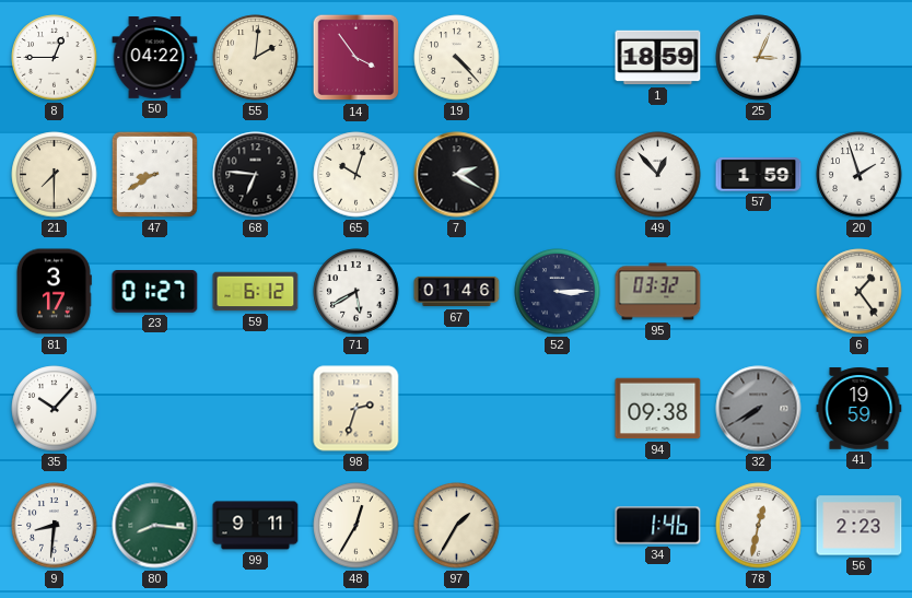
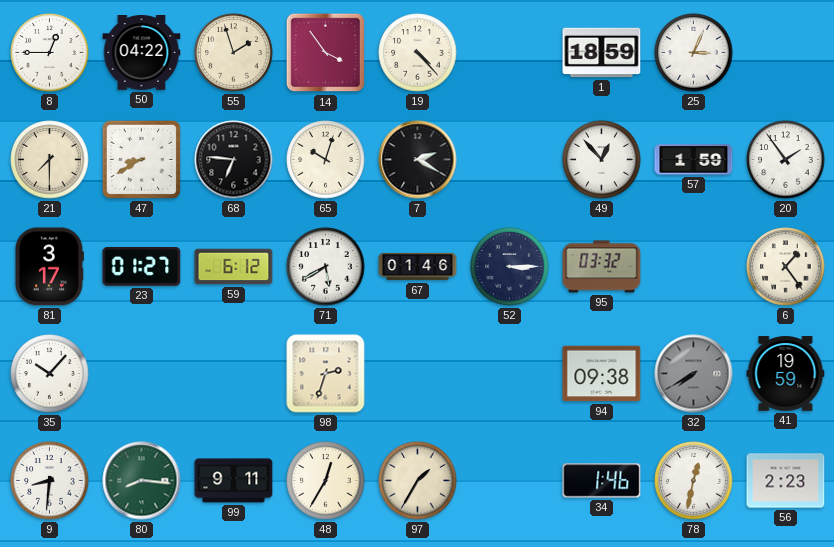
55: 2:01 -> 1:57 (234, 53)
20: 1:57 -> 1:54 (786, 160)
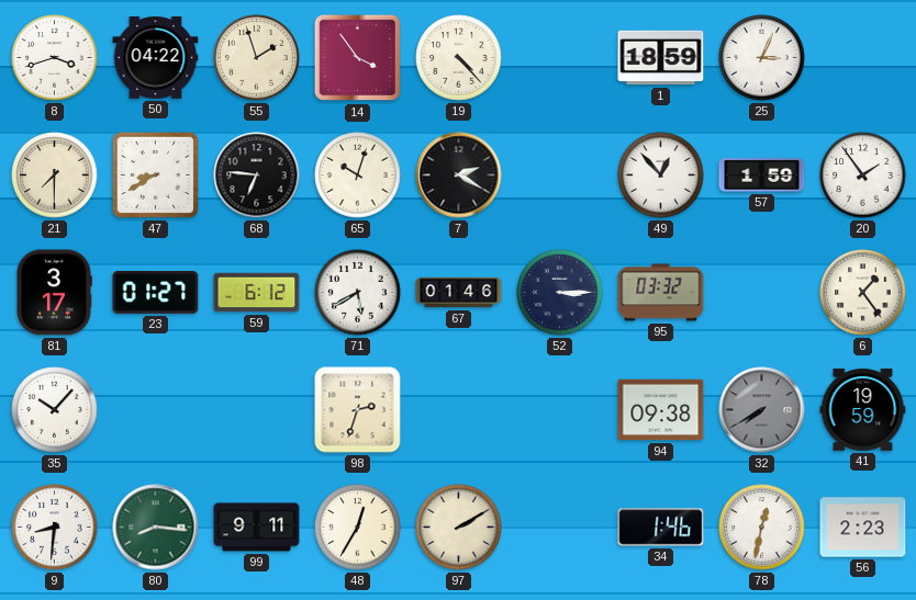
8: 12:45 -> 3:42 (55, 58)
97: 1:35 -> 2:10 (459, 528)
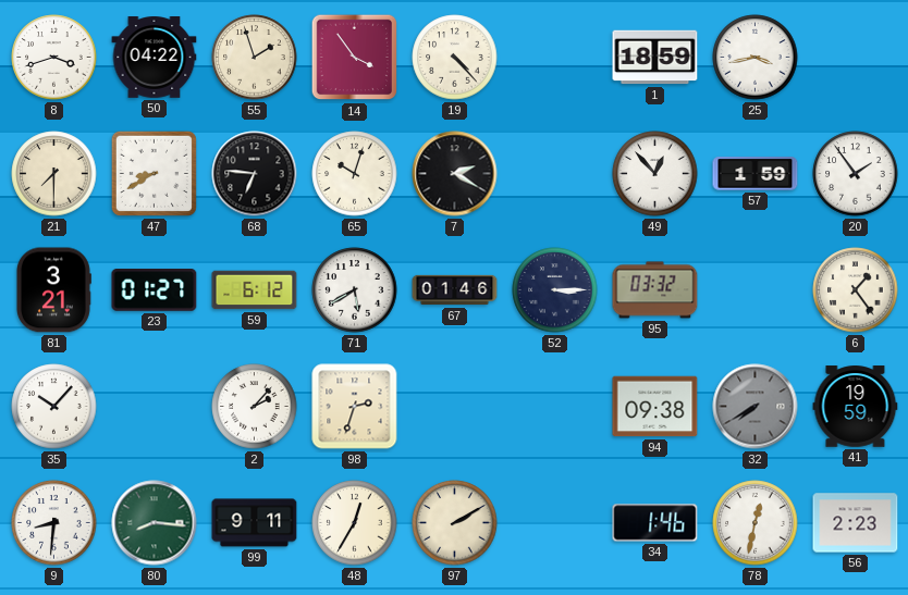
25: 3:04 -> 3:43 (756, 58)
81: 3:17 -> 3:21 (53, 290)
2: none -> 2:07 (255, 407)
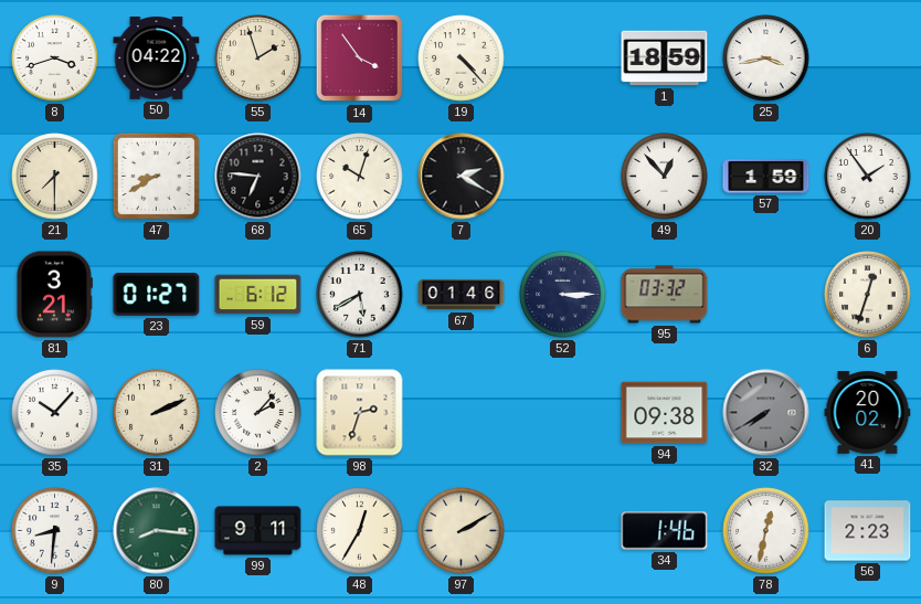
6: 1:24 -> 12:33 (868, 295)
31: none -> 2:11 (157, 413)
41: 19:59 -> 20:02 (868, 413)
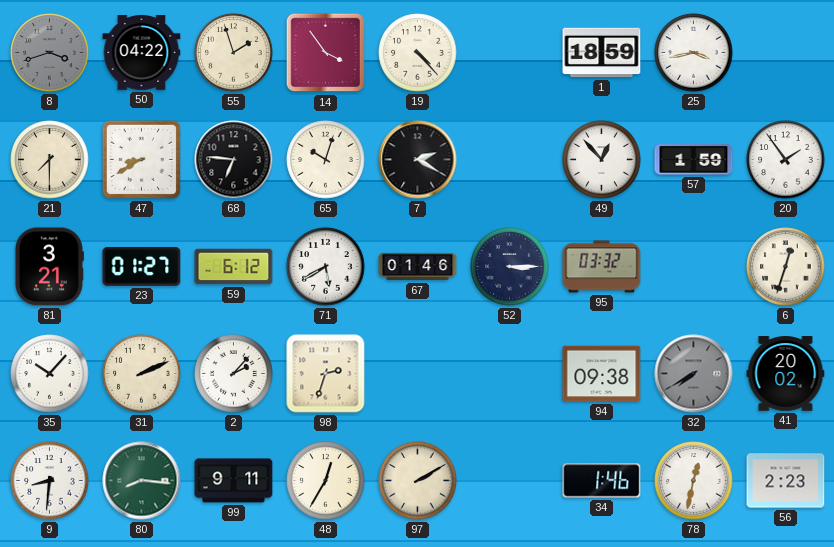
8 dial: white -> grey (50, 53)
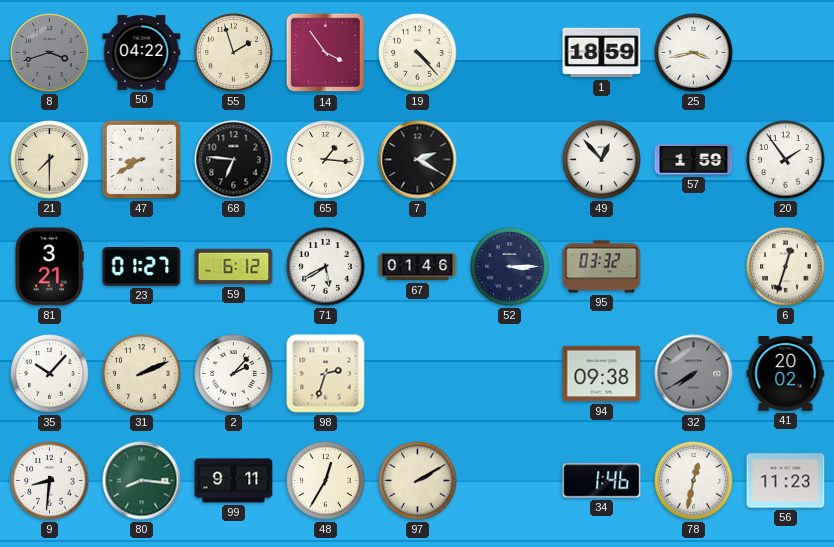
65: 10:03 -> 1:16 (326, 160)
56: 2:23 -> 11:23 (786, 481)
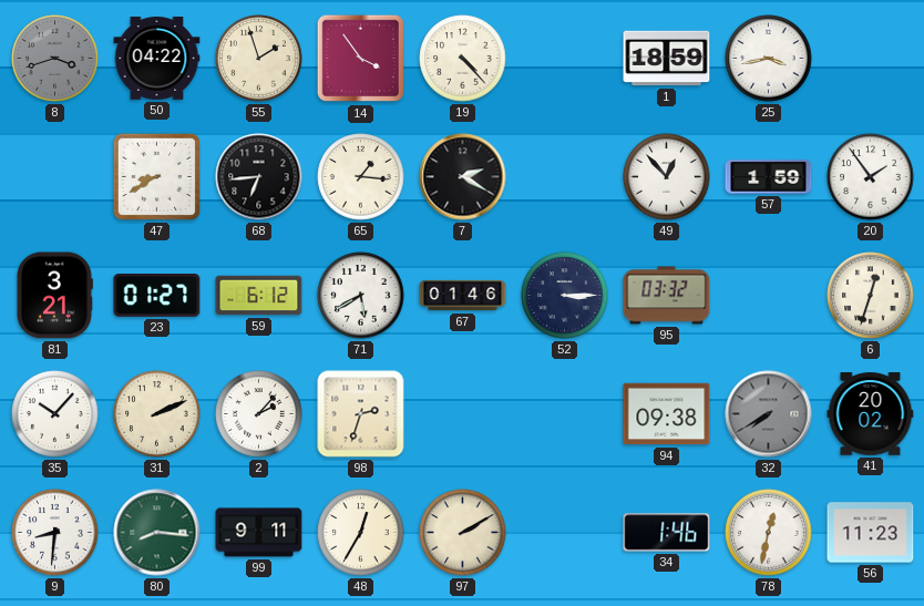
21: 7:30 -> none (50, 160)
68: 6:46 -> 6:44 (259, 177)
